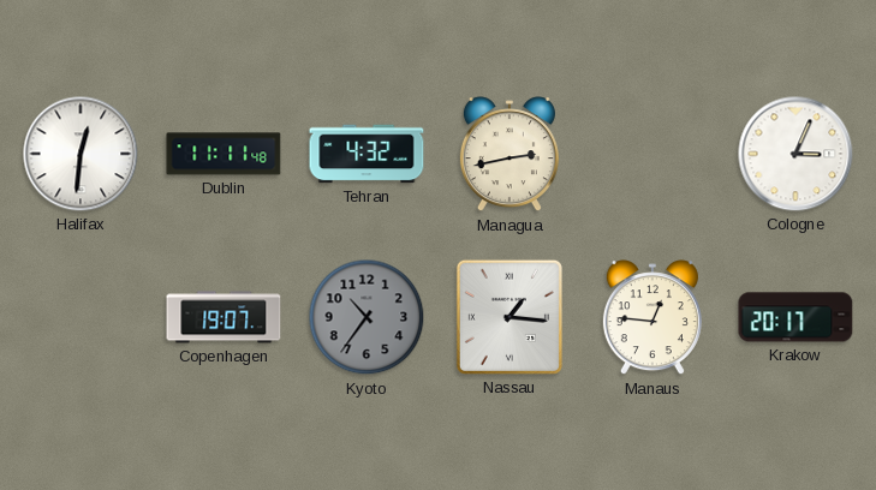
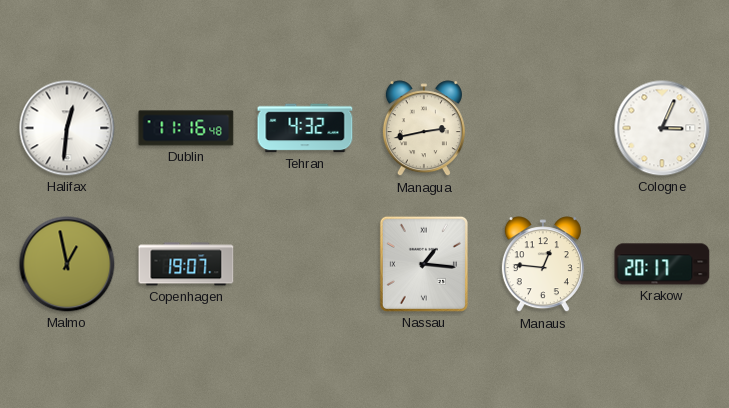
Dublin: 11:11 -> 11:16 (186, 128)
Malmo: none -> 12:58 (67, 264)
Kyoto: 10:36 -> none (367, 317)
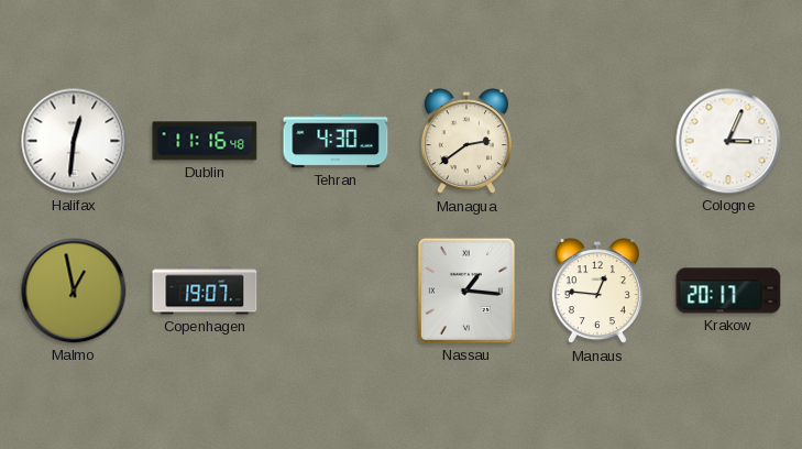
Tehran: 4:32 -> 4:30 (336, 141)
Managua: 2:43 -> 2:39 (466, 142)
